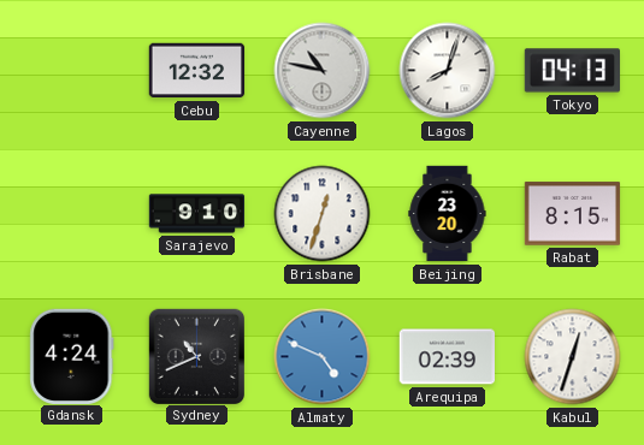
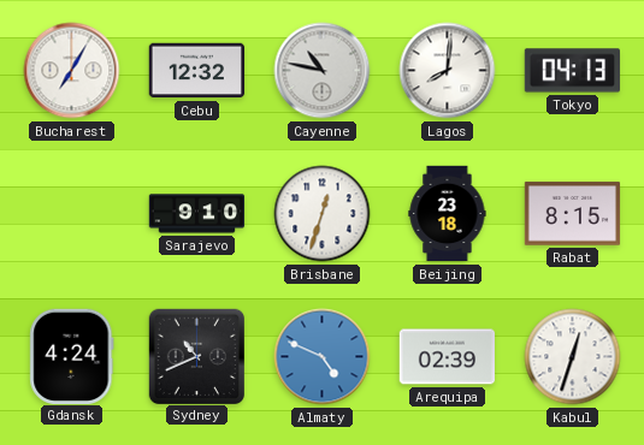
Bucharest: none -> 7:05 (72, 71)
Lagos: 8:03 -> 8:01 (448, 71)
Beijing: 23:20 -> 23:18 (448, 214)
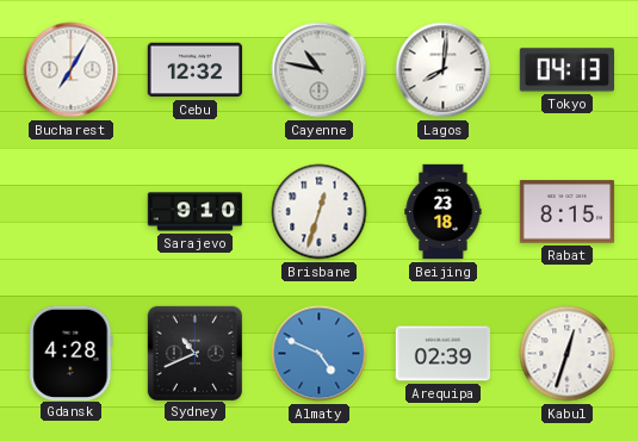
Gdansk: 4:24 -> 4:28 (72, 353)
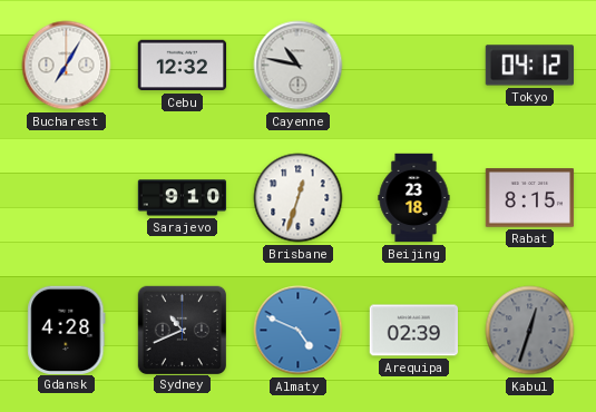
Lagos: 8:01 -> none (444, 70)
Tokyo: 04:13 -> 04:12 (529, 66)
Kabul dial: white -> grey (530, 331)
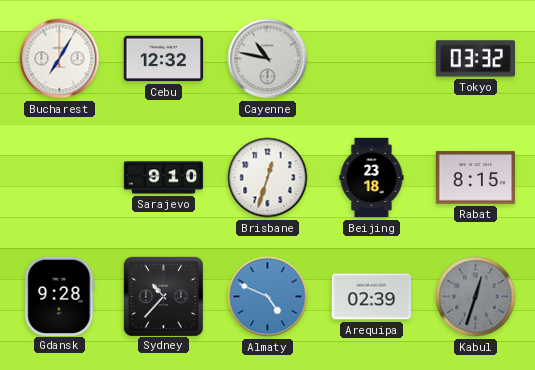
Tokyo: 04:12 -> 03:32 (475, 59)
Gdansk: 4:28 -> 9:28 (60, 296)
Sydney: 10:41 -> 10:37 (163, 296)
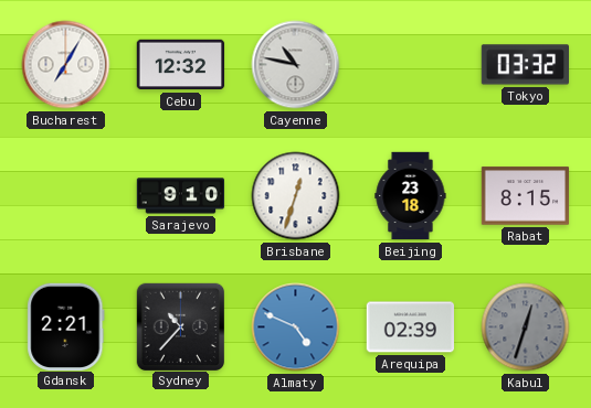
Gdansk: 9:28 -> 2:21 (66, 326)
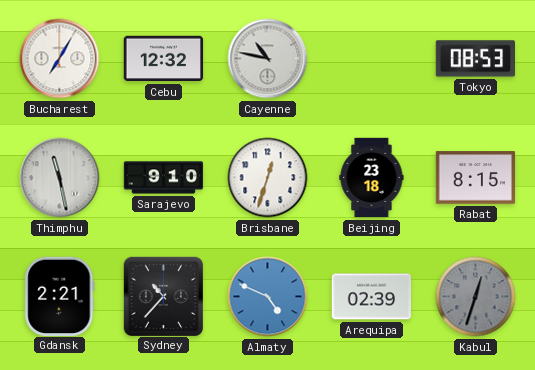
Tokyo: 03:32 -> 08:53 (475, 59)
Thimphu: none -> 11:28 (60, 178)
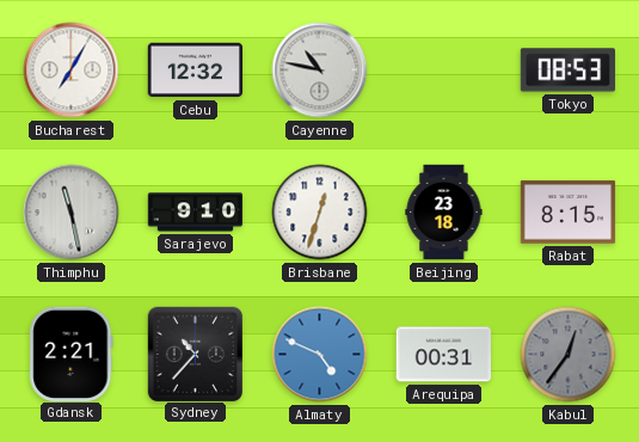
Arequipa: 02:39 -> 00:31 (443, 355)
Kabul: 12:33 -> 12:36 (569, 355)
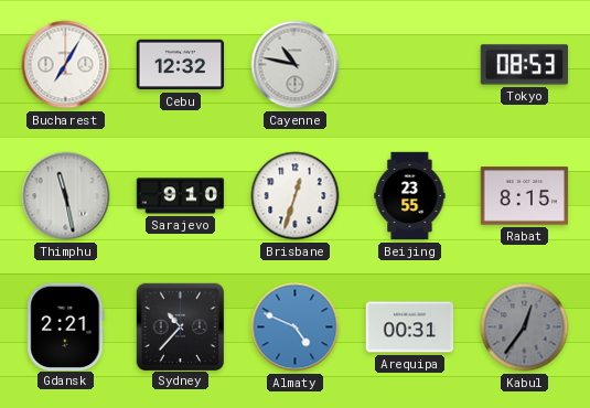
Beijing: 23:18 -> 23:55 (410, 196)
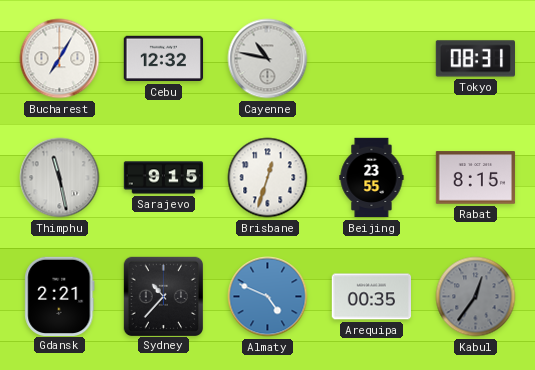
Tokyo: 08:53 -> 08:31 (475, 59)
Sarajevo: 9:10 -> 9:15 (164, 178)
Arequipa: 00:31 -> 00:35 (371, 297)
